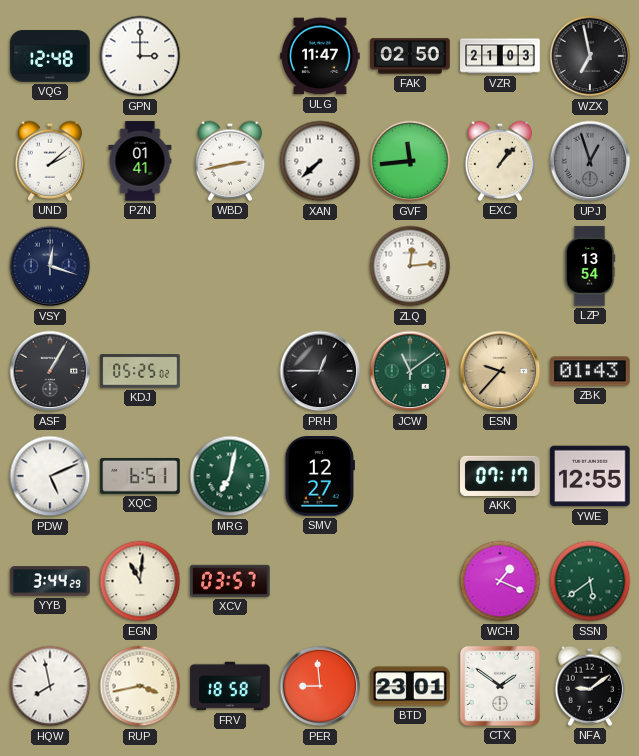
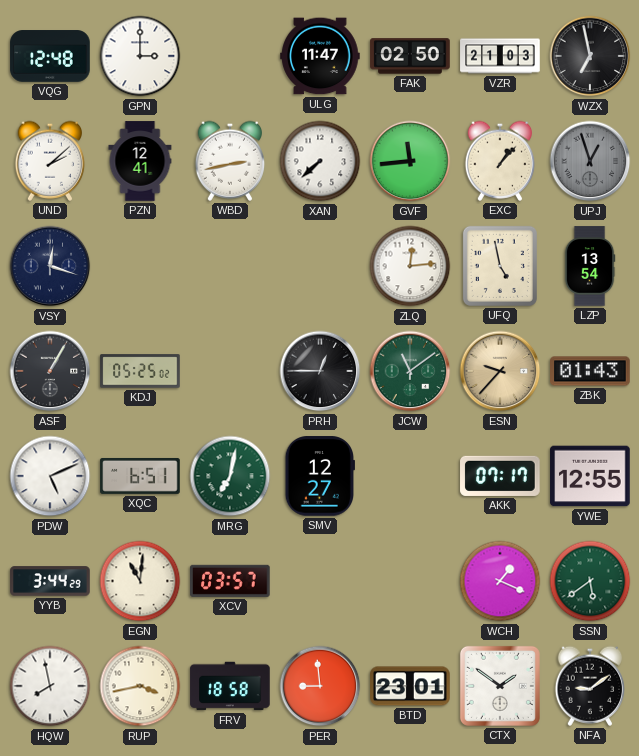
PZN: 01:41 -> 12:41 (140, 161)
UFQ: none -> 4:58 (500, 266)
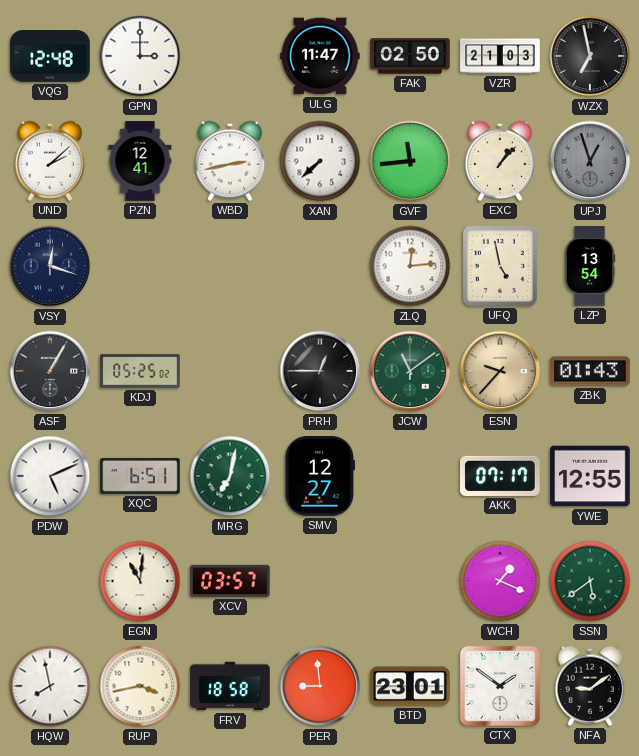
YYB: 3:44 -> none (50, 581)
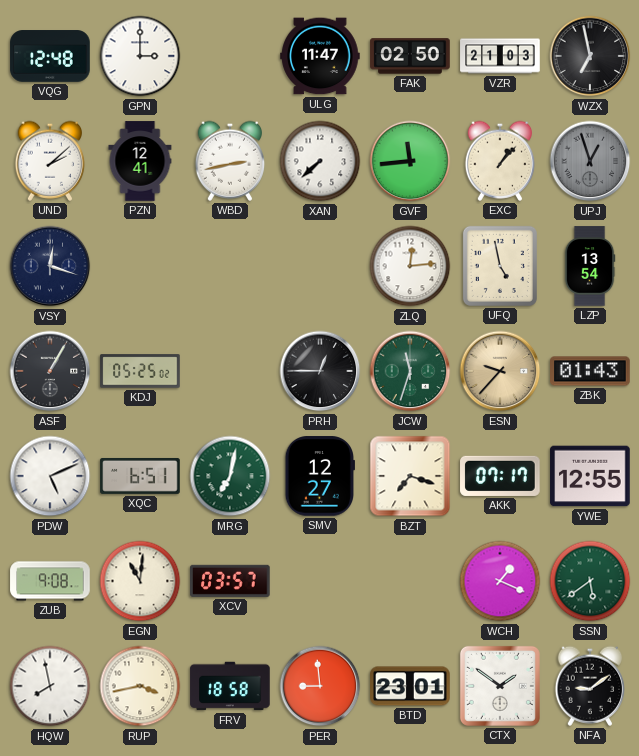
JCW: 11:09 -> 11:33 (410, 371)
BZT: none -> 7:18 (410, 476)
ZUB: none -> 9:08 (50, 581)
